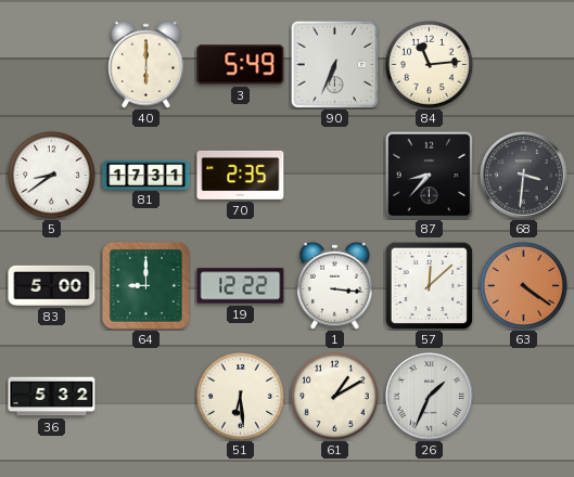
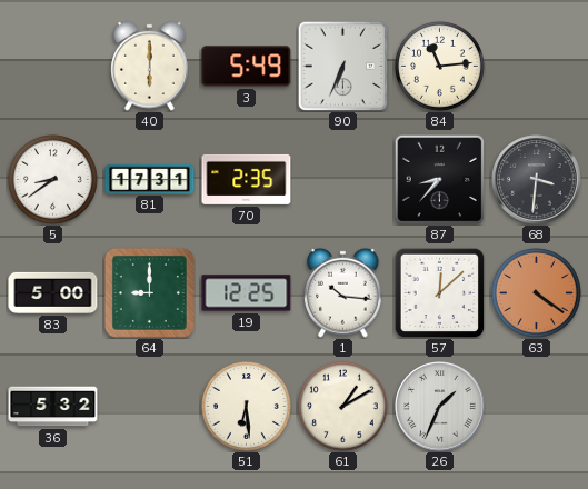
19: 12:22 -> 12:25 (247, 293)
1: 3:16 -> 10:16 (343, 292)
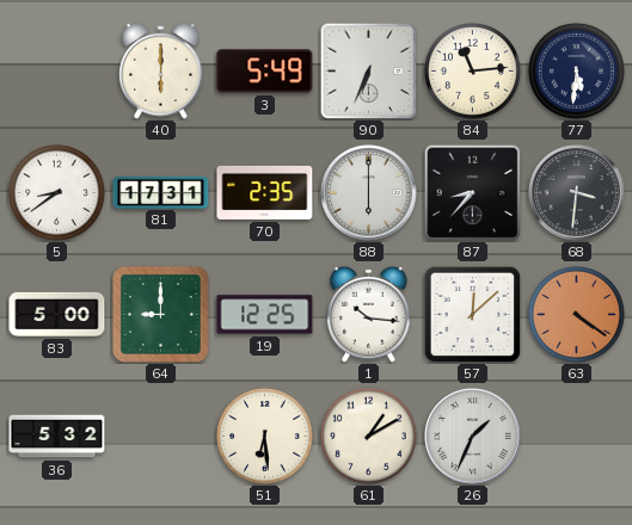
77: none -> 5:31 (576, 70)
88: none -> 6:00 (369, 193)
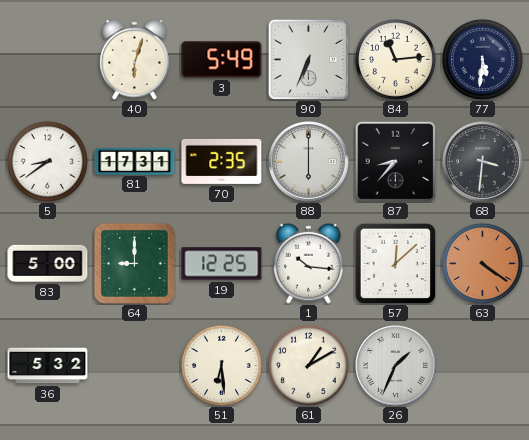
40: 6:00 -> 6:03 (135, 59)
